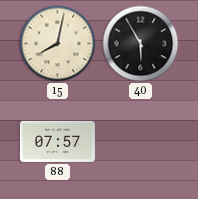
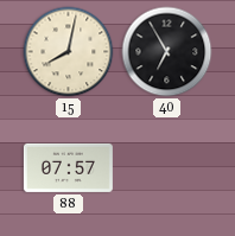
40: 5:55 -> 6:55 (167, 52)
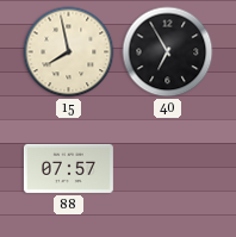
15: 8:02 -> 7:58 (69, 52)
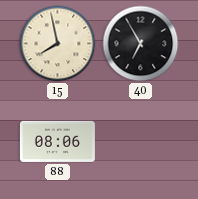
88: 07:57 -> 08:06 (57, 141)
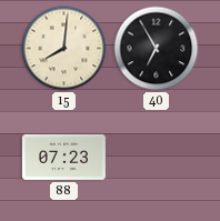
15: 7:58 -> 8:01 (64, 49)
88: 08:06 -> 07:23 (63, 157)
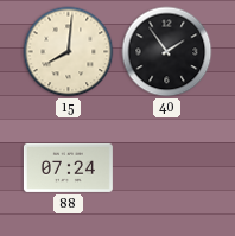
40: 6:55 -> 1:54 (167, 52)
88: 07:23 -> 07:24 (68, 167)
